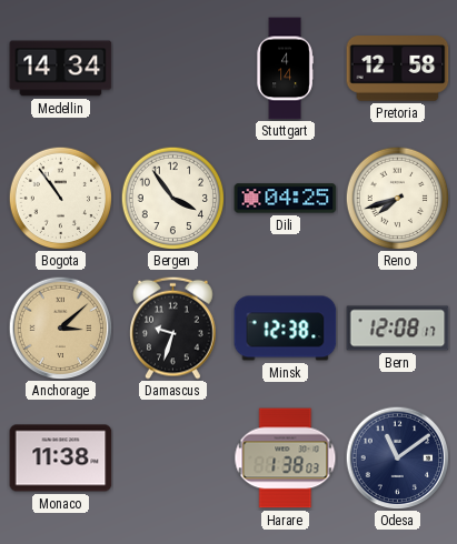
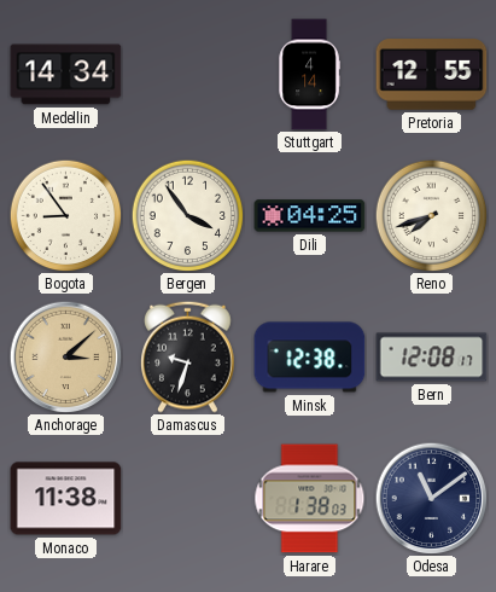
Pretoria: 12:58 -> 12:55 (432, 75)
Bogota: 10:54 -> 8:54 (65, 215)
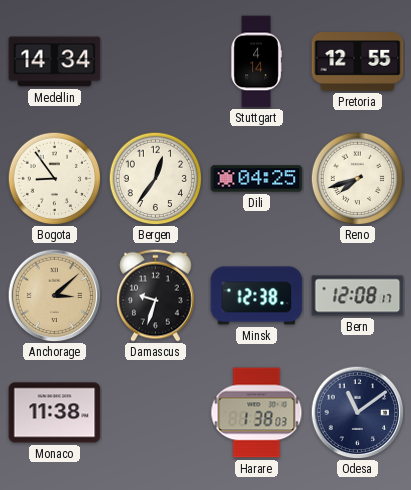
Bergen: 3:54 -> 12:36 (155, 178)
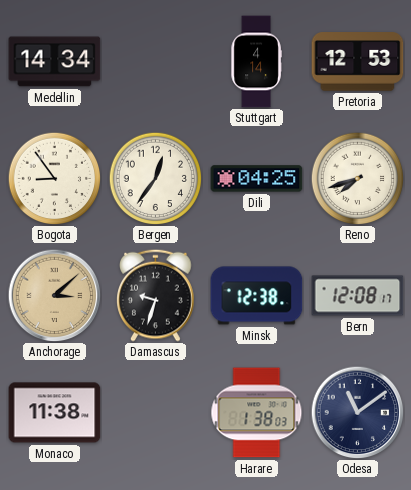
Pretoria: 12:55 -> 12:53 (358, 62)
